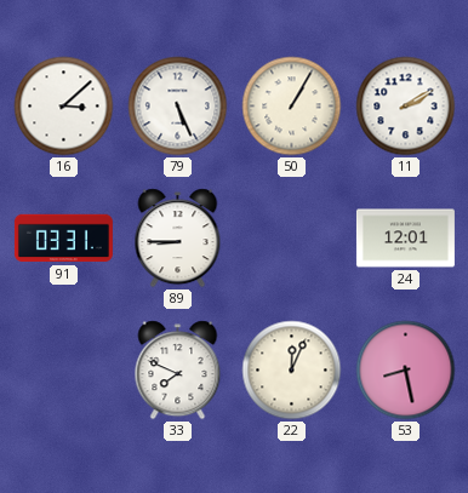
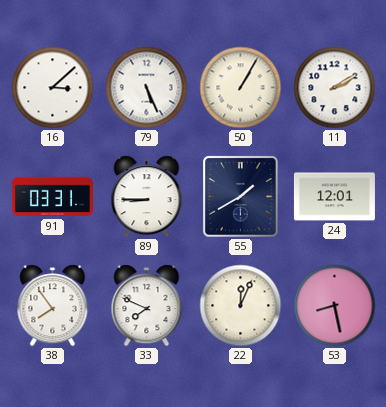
55: none -> 1:40 (241, 197)
38: none -> 7:54 (53, 306)
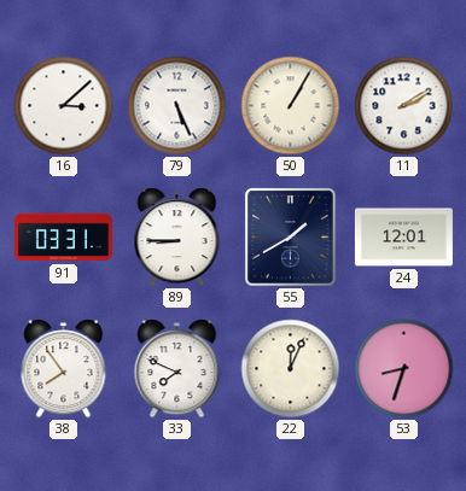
53: 8:28 -> 8:33 (404, 369)
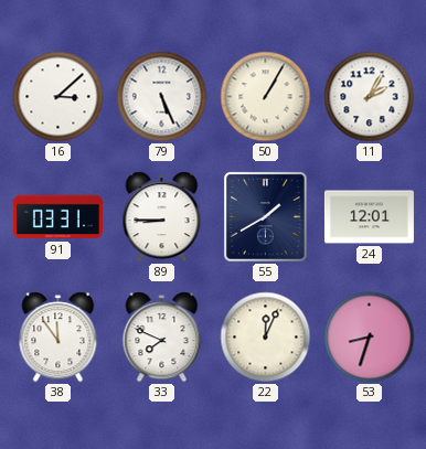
11: 2:10 -> 2:05 (370, 97)
38: 7:54 -> 11:54 (58, 338)
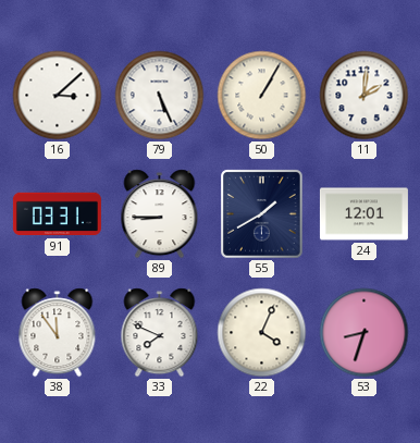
11: 2:05 -> 2:01 (365, 96)
22: 12:04 -> 4:04 (262, 333)
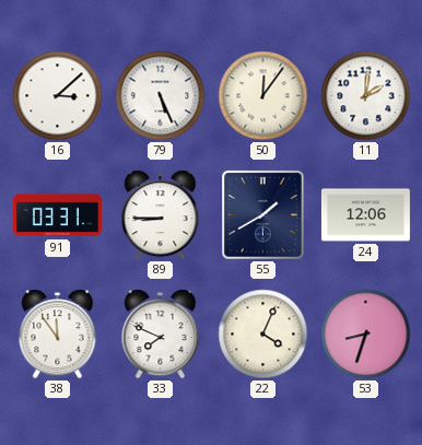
50: 1:05 -> 12:06 (263, 96)
24: 12:01 -> 12:06 (365, 215)
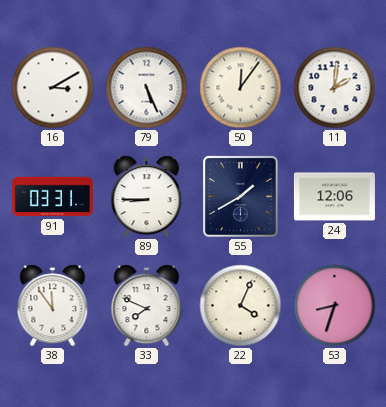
16: 3:08 -> 3:10 (53, 88)
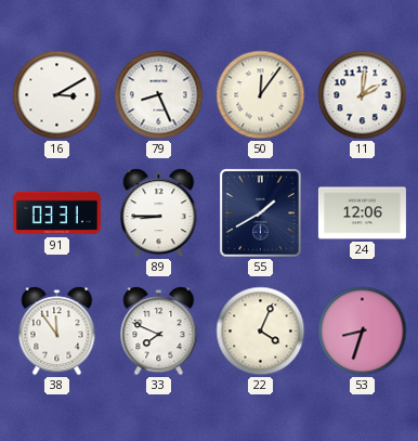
79: 5:26 -> 8:26 (159, 95)
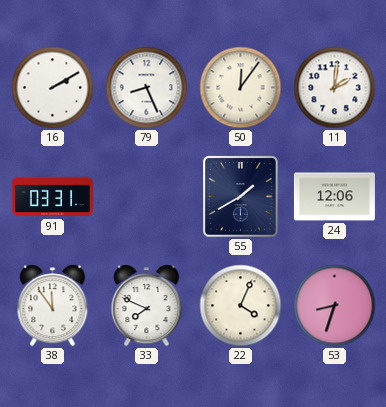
16: 3:10 -> 2:10 (53, 88)
89: 8:45 -> none (159, 213)
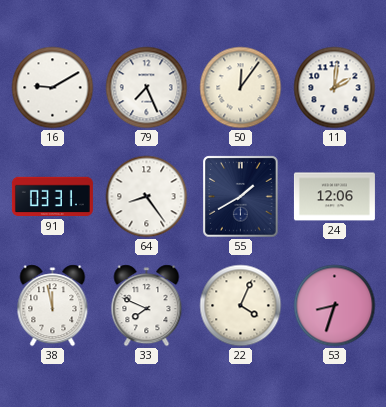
16: 2:10 -> 9:10 (53, 88)
79: 8:26 -> 7:26 (147, 88)
64: none -> 8:24 (147, 197)
38: 11:54 -> 11:58 (53, 306)
